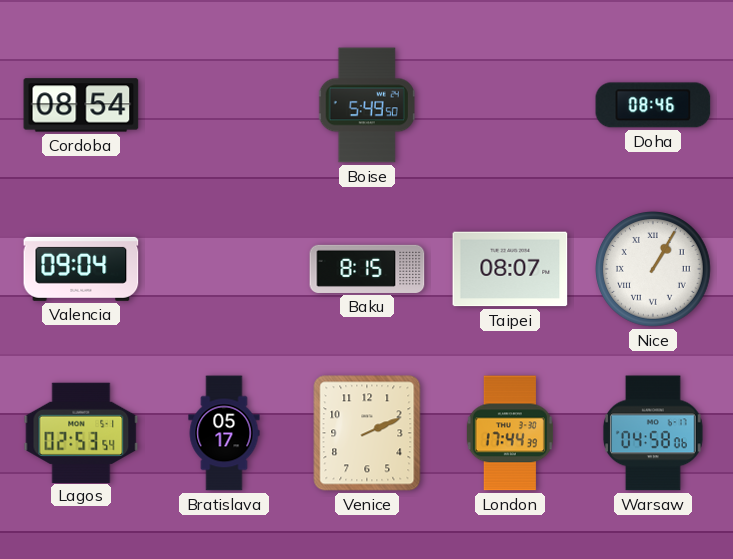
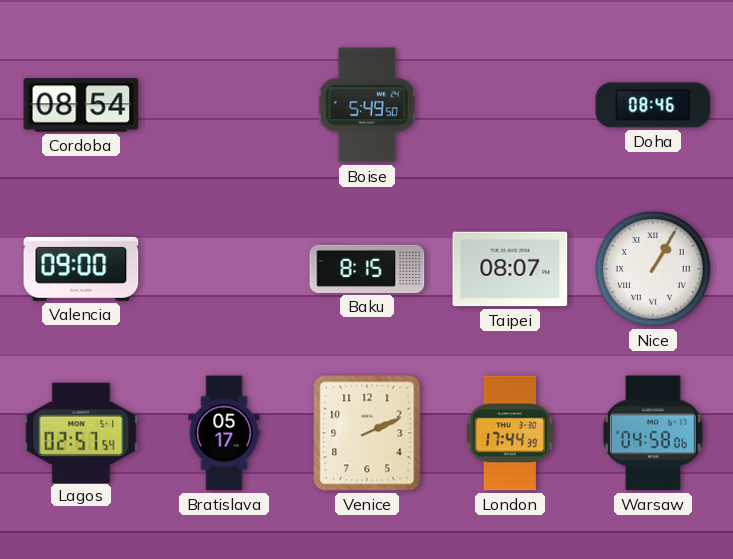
Valencia: 09:04 -> 09:00 (81, 269)
Lagos: 02:53 -> 02:57 (81, 432)
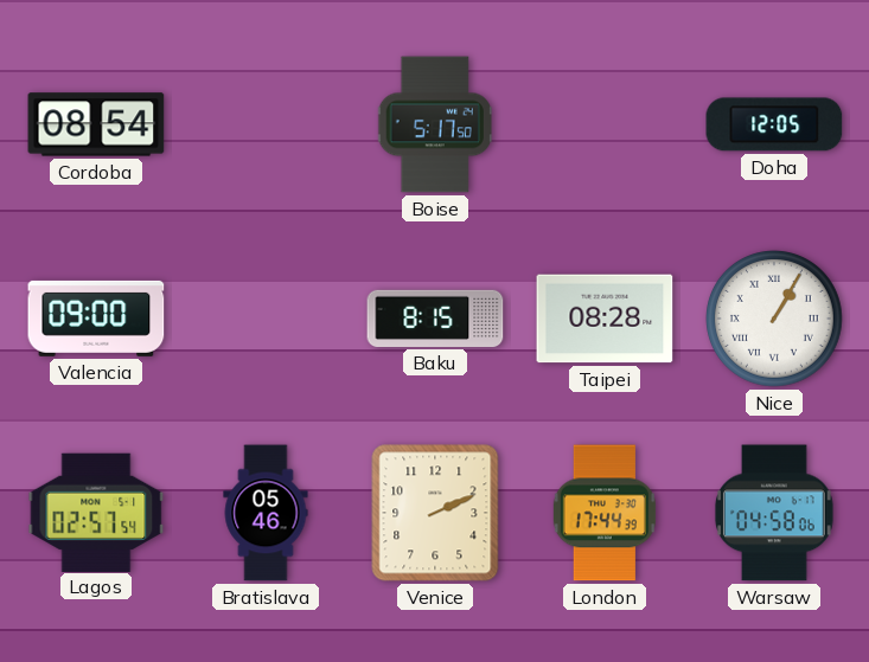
Boise: 5:49 -> 5:17 (435, 124)
Doha: 08:46 -> 12:05 (774, 124)
Taipei: 08:07 -> 08:28 (605, 319)
Bratislava: 05:17 -> 05:46 (266, 513)
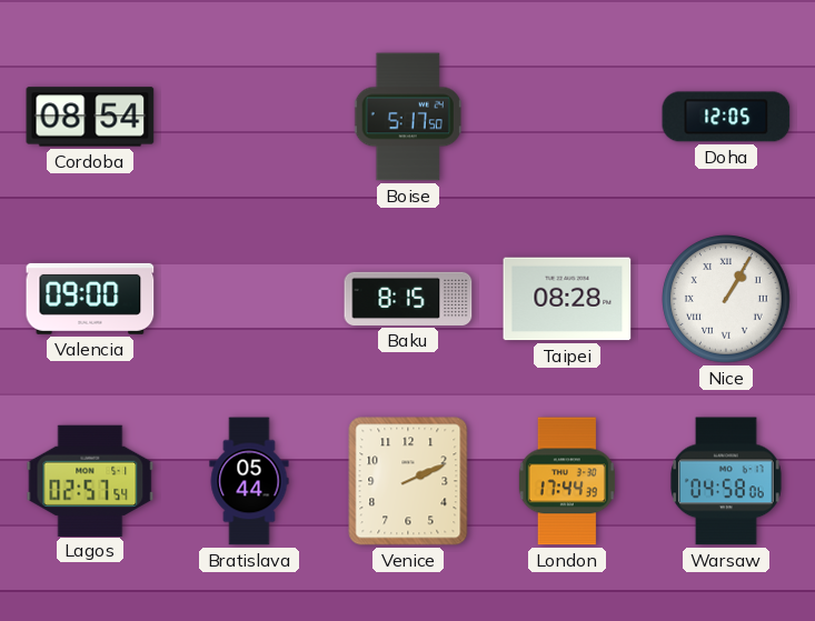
Bratislava: 05:46 -> 05:44 (249, 481)
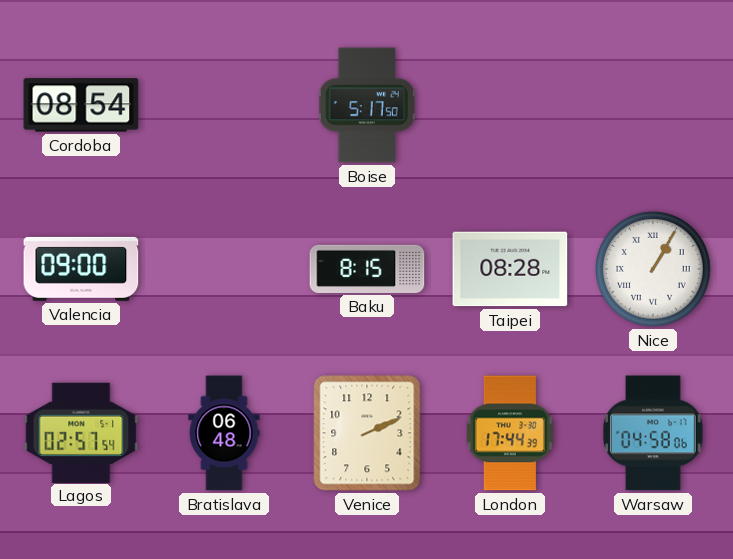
Doha: 12:05 -> none (726, 117)
Bratislava: 05:44 -> 06:48 (224, 433)
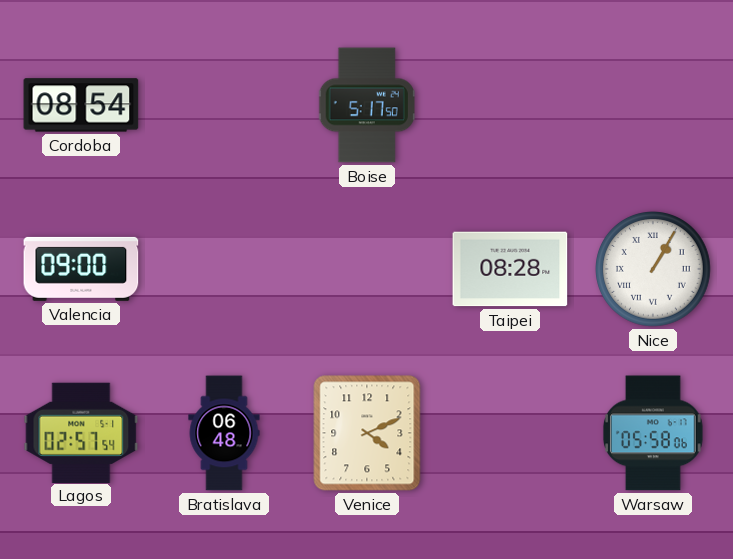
Baku: 8:15 -> none (367, 269)
Venice: 2:11 -> 4:11 (367, 433)
London: 17:44 -> none (510, 433)
Warsaw: 04:58 -> 05:58 (654, 433)
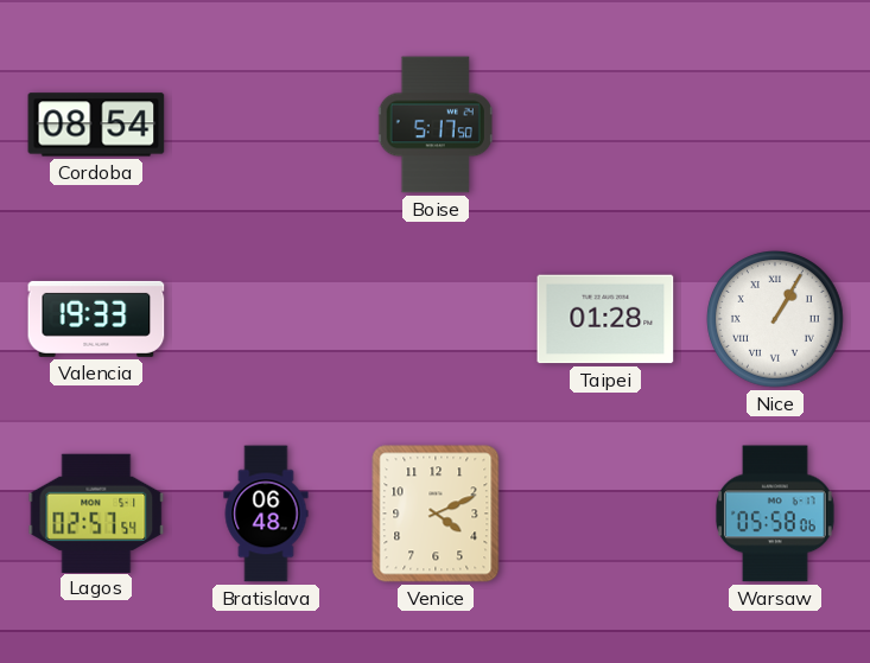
Valencia: 09:00 -> 19:33 (96, 319)
Taipei: 08:28 -> 01:28 (605, 319)
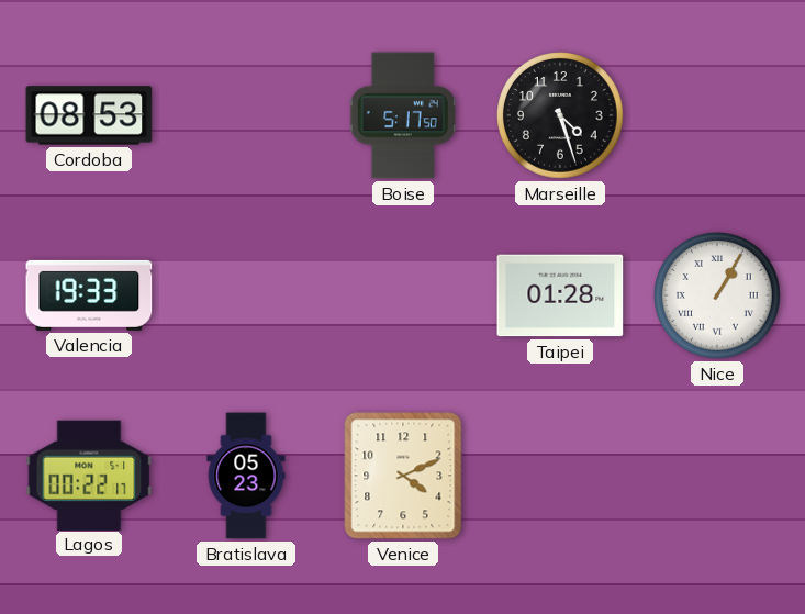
Cordoba: 08:54 -> 08:53 (89, 115)
Marseille: none -> 4:27 (561, 116)
Lagos: 02:57 -> 00:22 (89, 475)
Bratislava: 06:48 -> 05:23 (246, 476)
Warsaw: 05:58 -> none (776, 514)
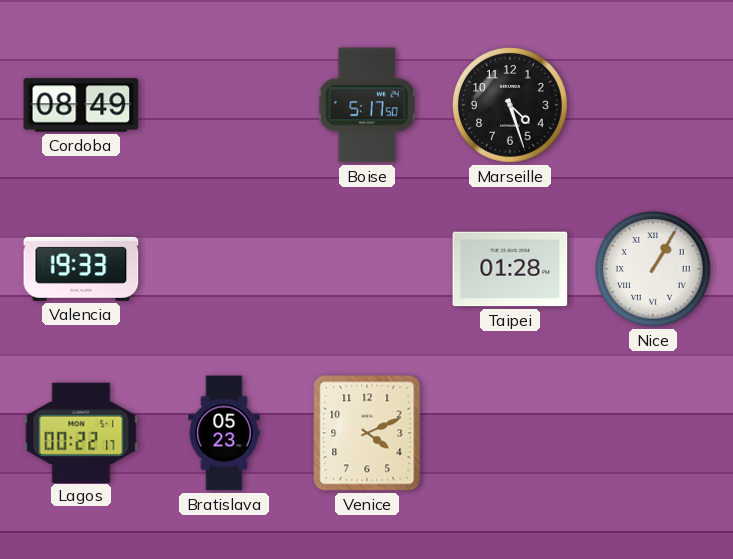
Cordoba: 08:53 -> 08:49 (81, 105)
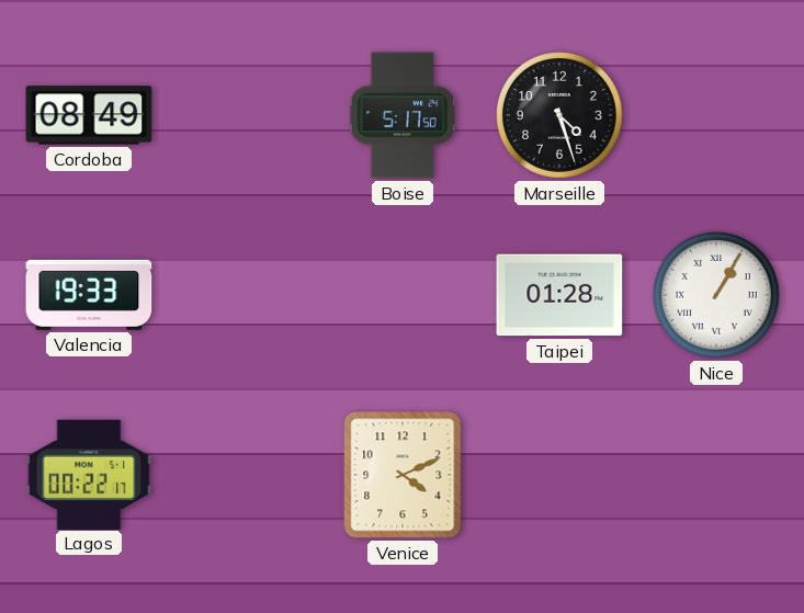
Bratislava: 05:23 -> none (224, 433)
